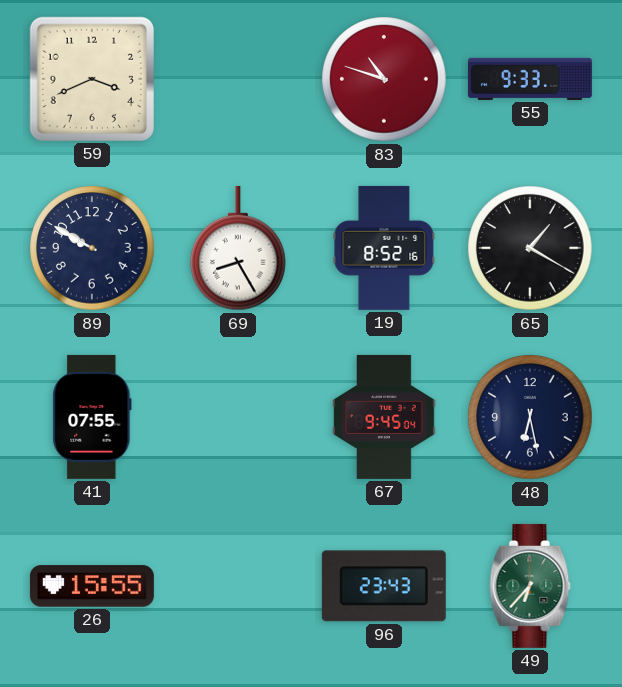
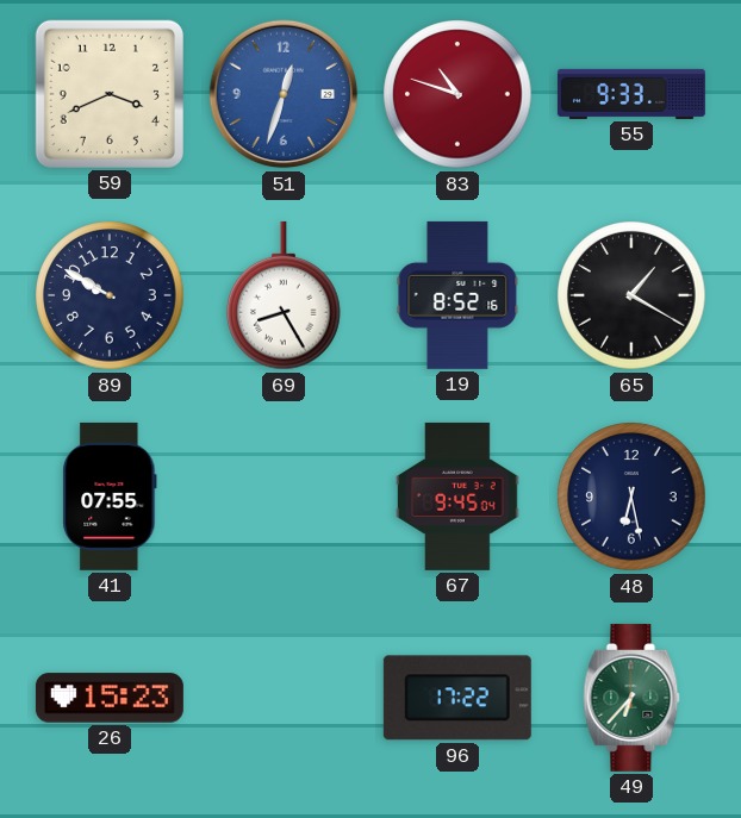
51: none -> 12:33 (284, 94)
26: 15:55 -> 15:23 (110, 698)
96: 23:43 -> 17:22 (457, 698)
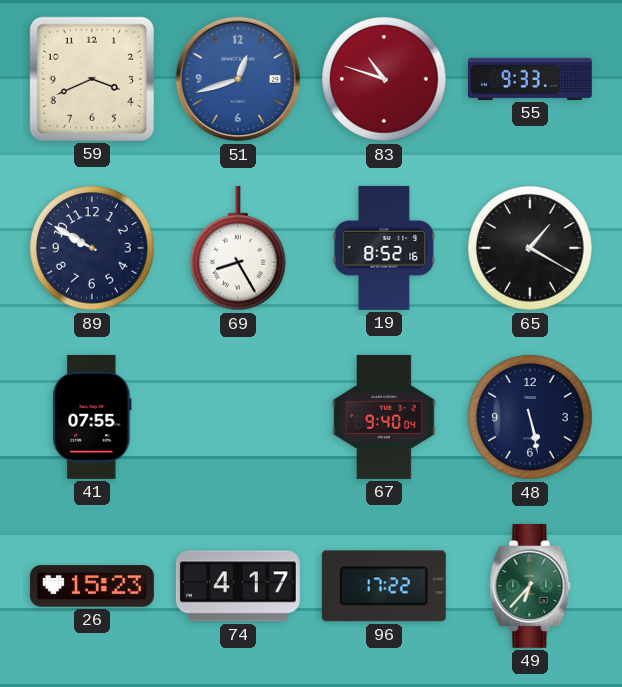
51: 12:33 -> 12:42 (238, 79)
67: 9:45 -> 9:40 (384, 417)
48: 6:28 -> 5:28 (530, 417)
74: none -> 4:17 (238, 586)
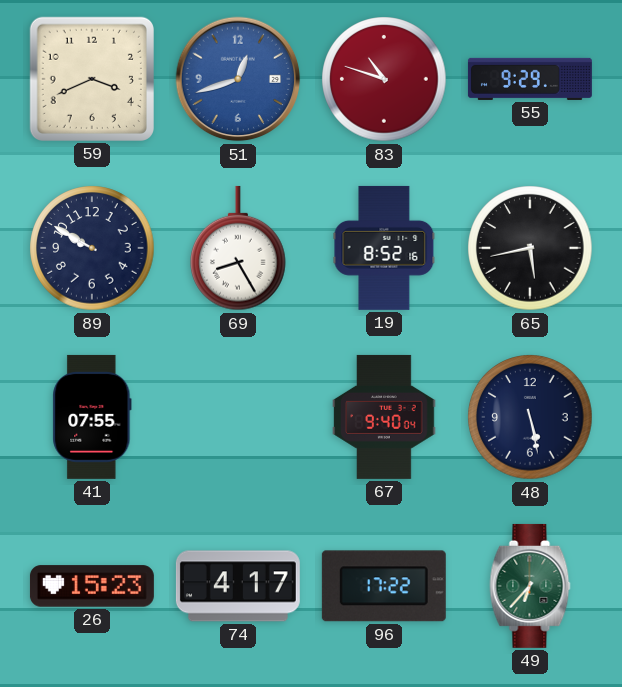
55: 9:33 -> 9:29 (530, 79)
65: 1:20 -> 5:43 (530, 248)
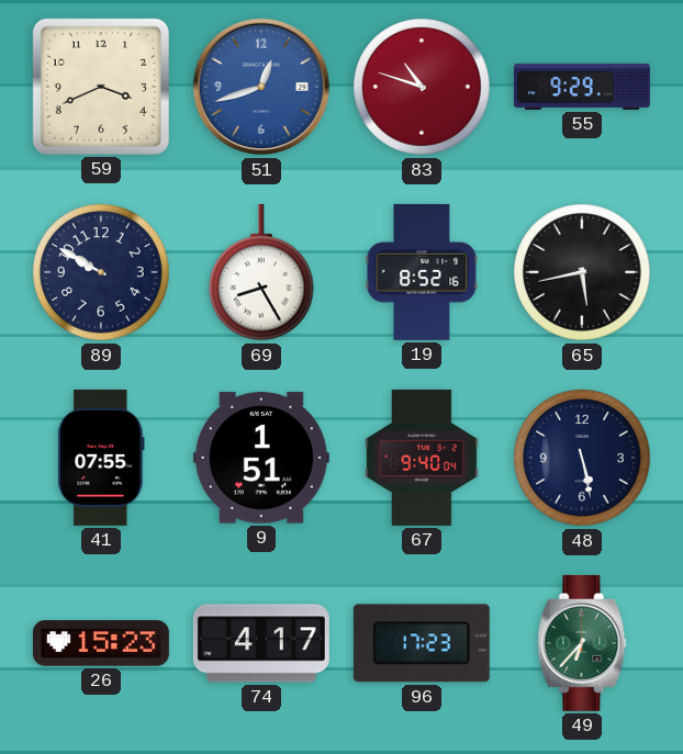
9: none -> 1:51 (261, 458)
96: 17:22 -> 17:23 (422, 643)
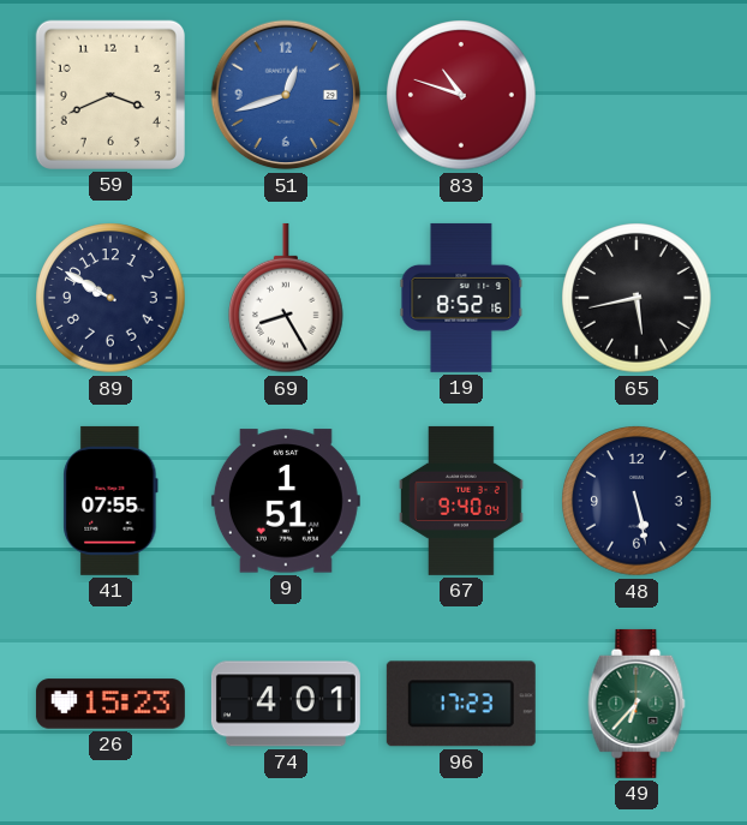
55: 9:29 -> none (582, 87)
74: 4:17 -> 4:01 (286, 704)
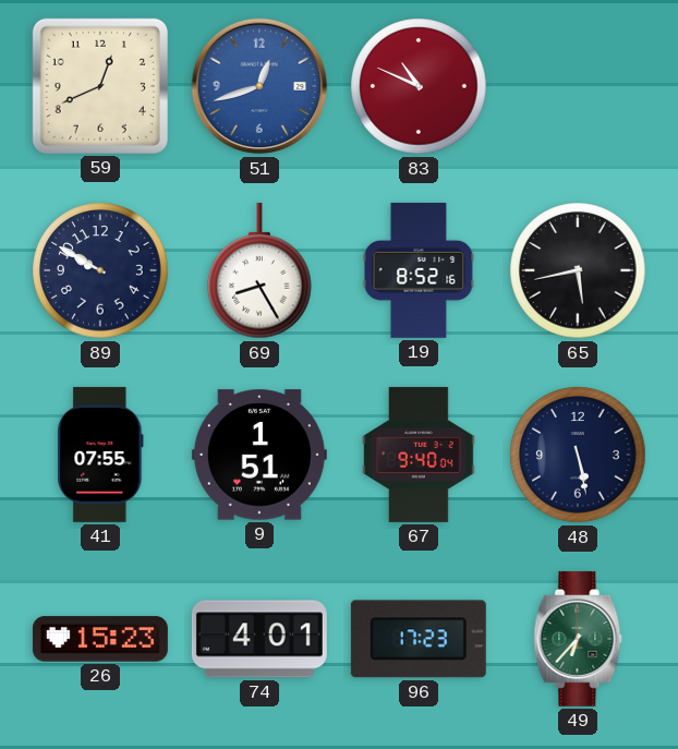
59: 3:41 -> 12:41 (100, 86)
83: 10:48 -> 10:49 (419, 86)
